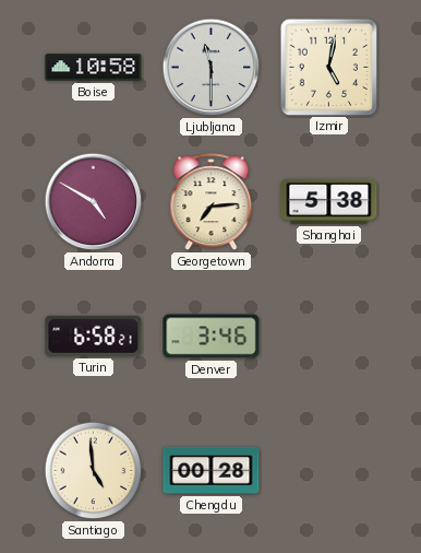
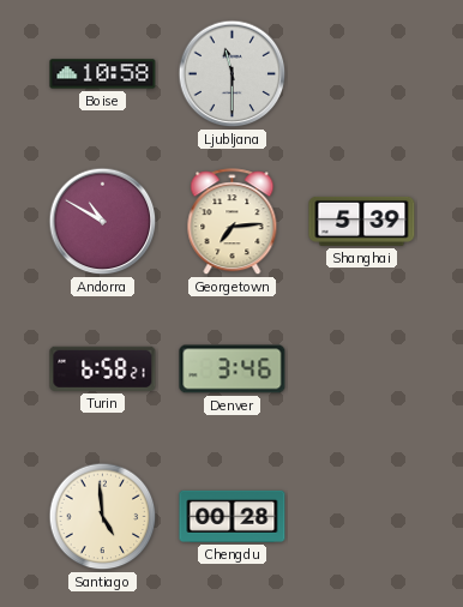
Izmir: 5:02 -> none (328, 67)
Andorra: 4:50 -> 10:50 (103, 222)
Shanghai: 5:38 -> 5:39 (362, 221)
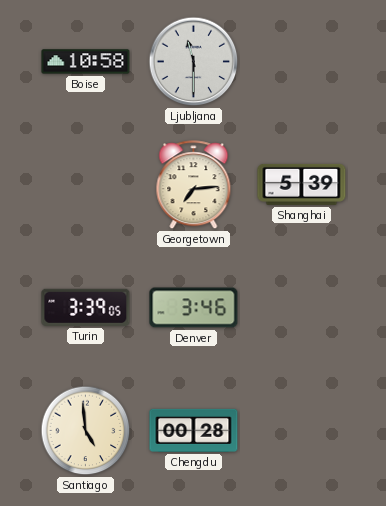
Andorra: 10:50 -> none (103, 222)
Turin: 6:58 -> 3:39 (86, 307)
